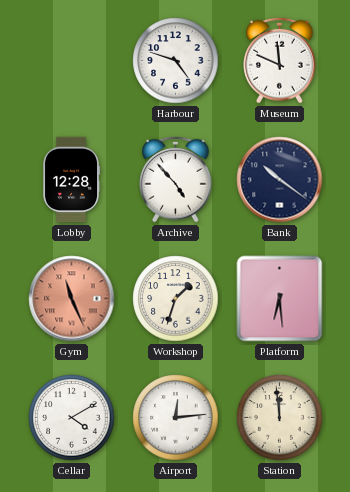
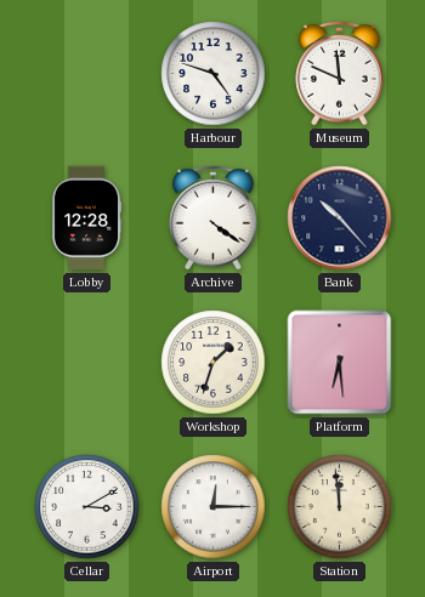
Archive: 4:53 -> 4:21 (214, 217)
Bank: 10:21 -> 10:23 (340, 218)
Gym: 11:26 -> none (72, 299)
Cellar: 4:10 -> 3:10 (87, 507)
Airport: 12:14 -> 12:15 (214, 507)
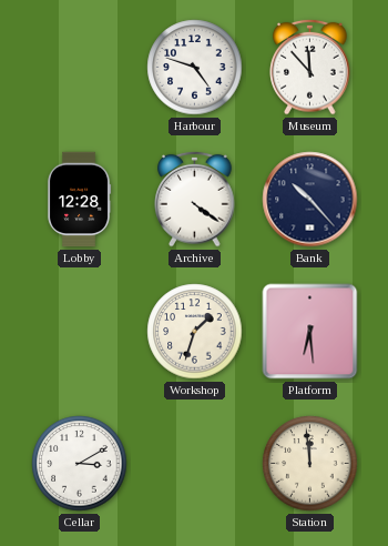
Museum: 11:49 -> 11:53 (310, 67)
Airport: 12:15 -> none (214, 507)
